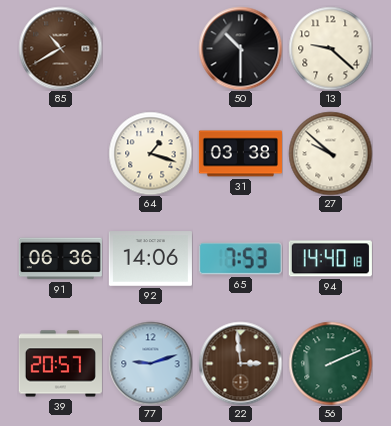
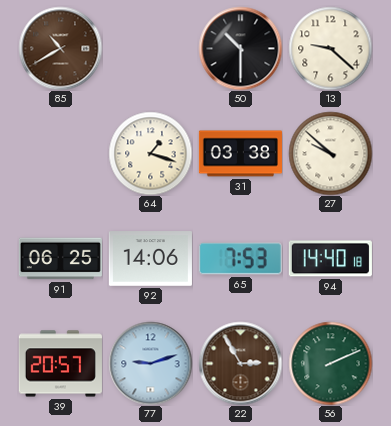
91: 06:36 -> 06:25 (60, 259)
22: 2:59 -> 2:55 (240, 363)
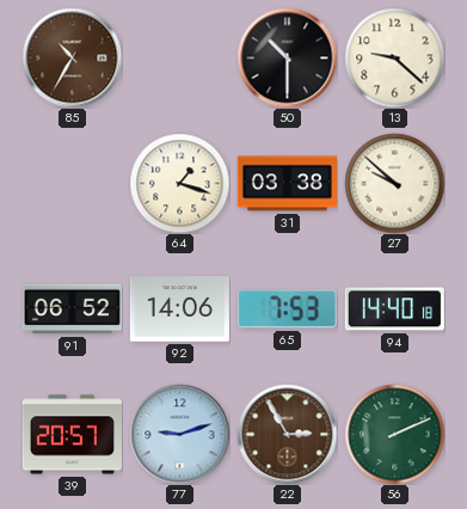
85: 10:40 -> 10:35 (72, 57)
91: 06:25 -> 06:52 (72, 309)
